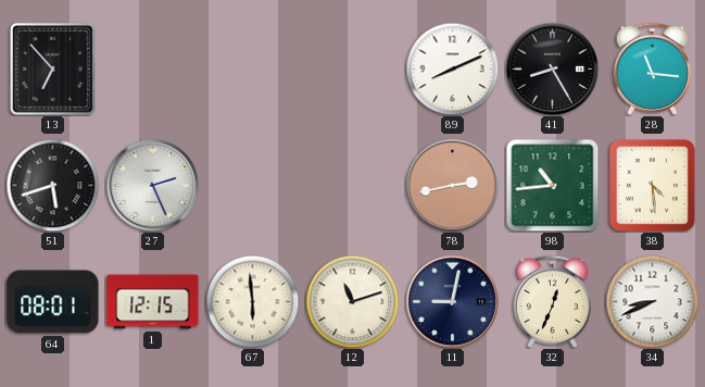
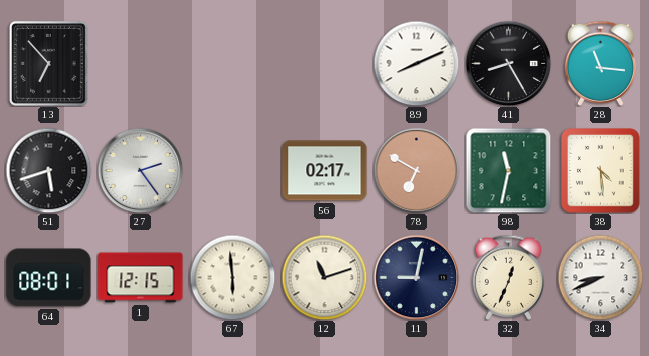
27: 2:26 -> 2:24 (140, 170)
56: none -> 02:17 (325, 171)
78: 2:43 -> 6:50 (416, 170)
98: 10:44 -> 11:32 (508, 170)
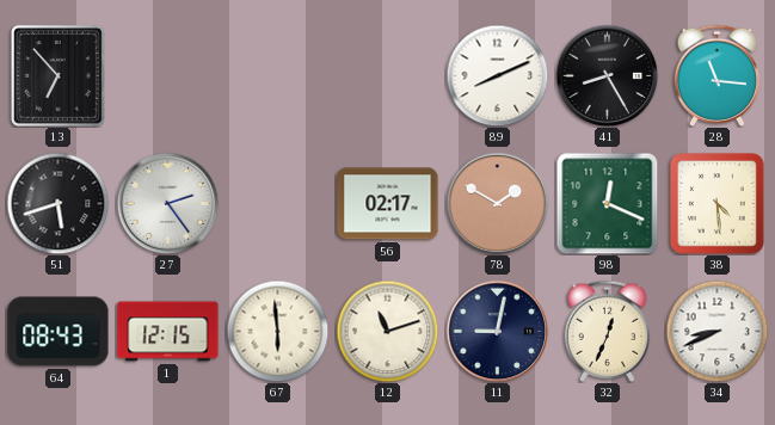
78: 6:50 -> 1:50 (497, 203)
98: 11:32 -> 12:19 (607, 203)
64: 08:01 -> 08:43 (59, 332)
